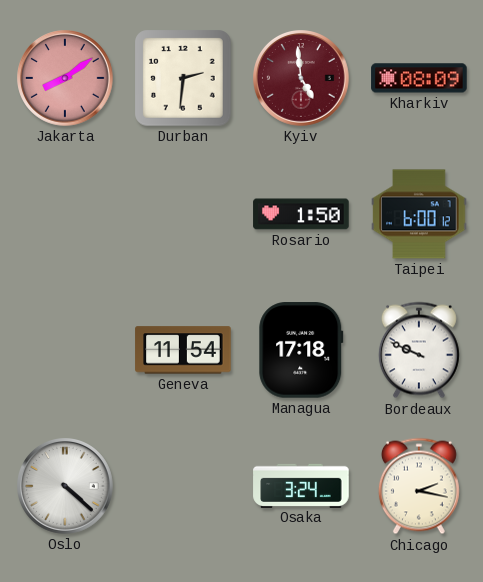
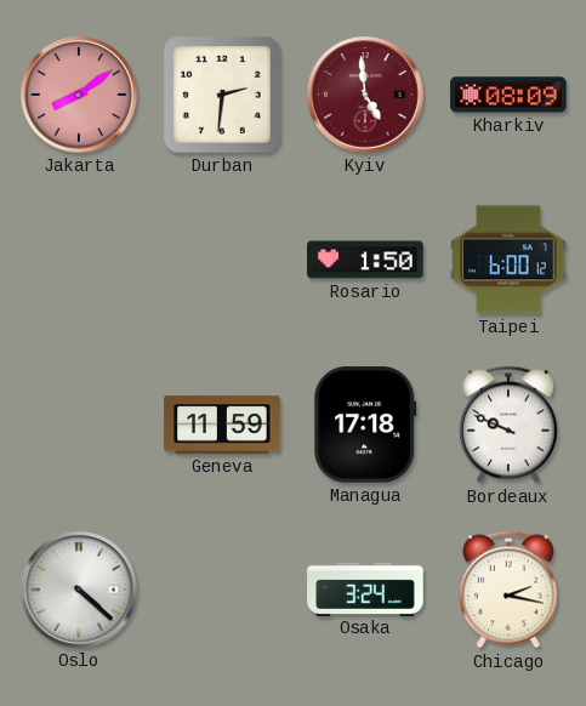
Geneva: 11:54 -> 11:59 (222, 425)
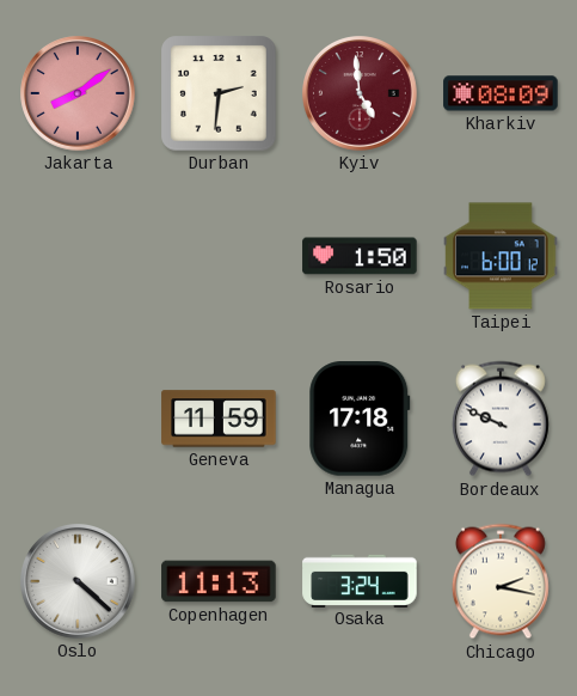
Copenhagen: none -> 11:13 (219, 581)
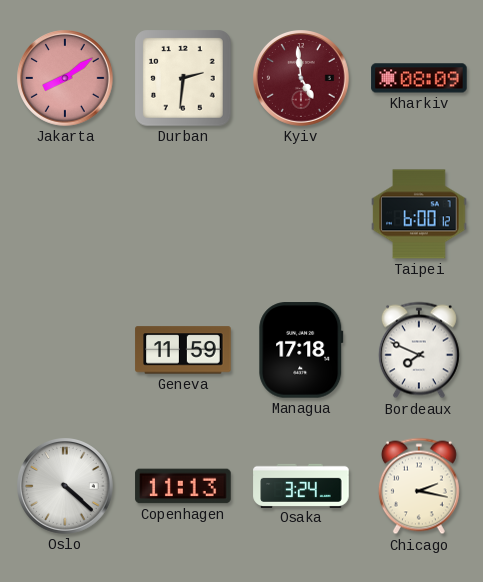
Rosario: 1:50 -> none (360, 256)
Bordeaux: 9:49 -> 7:49 (419, 350)
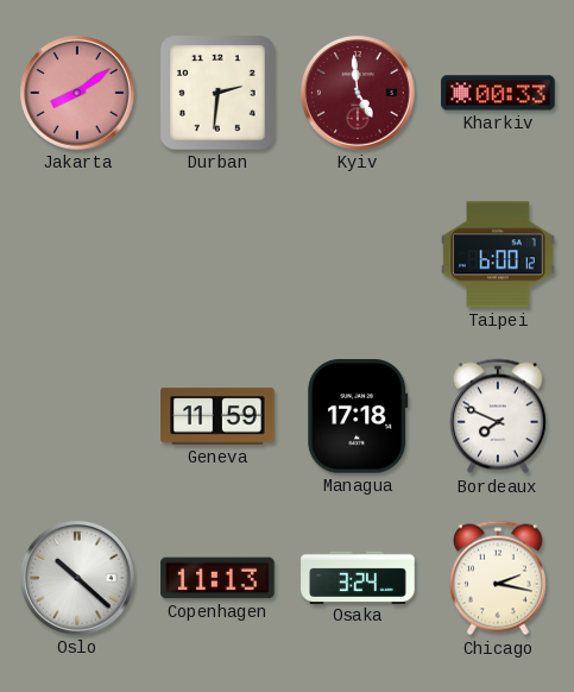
Kharkiv: 08:09 -> 00:33 (498, 93)
Oslo: 4:22 -> 10:22 (78, 579)
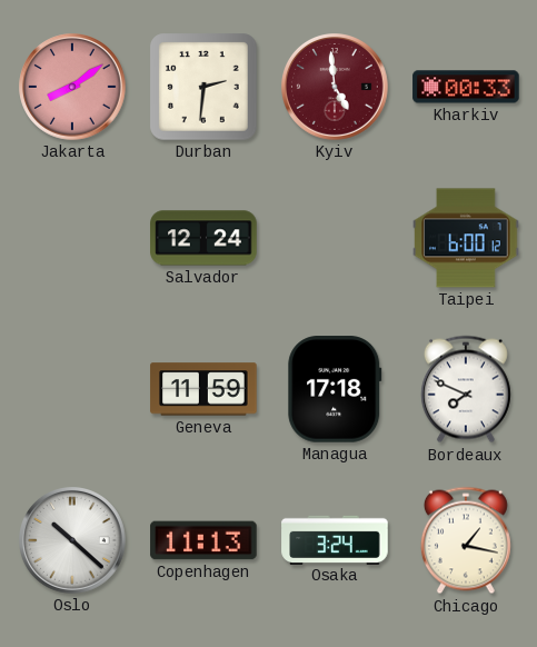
Salvador: none -> 12:24 (203, 238)
Chicago: 2:17 -> 1:17 (466, 540)
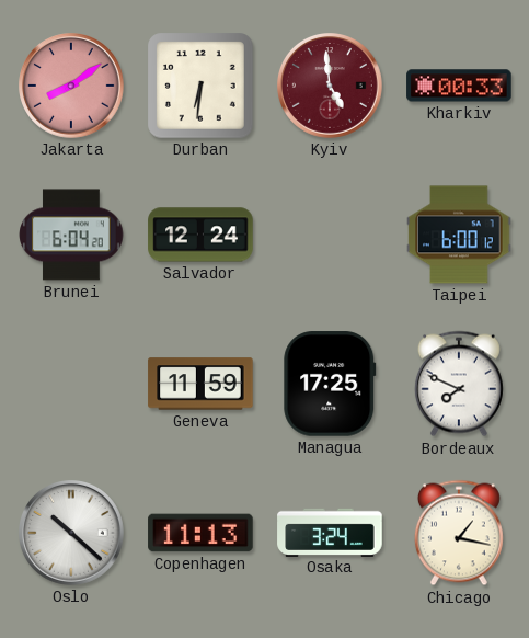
Durban: 2:31 -> 6:31 (200, 86)
Brunei: none -> 6:04 (71, 235)
Managua: 17:18 -> 17:25 (330, 384)
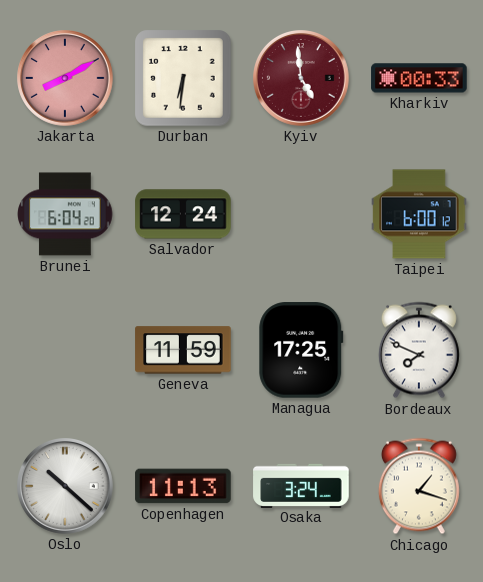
Jakarta: 8:09 -> 8:10 (66, 79)
Chicago: 1:17 -> 1:18 (419, 486)
